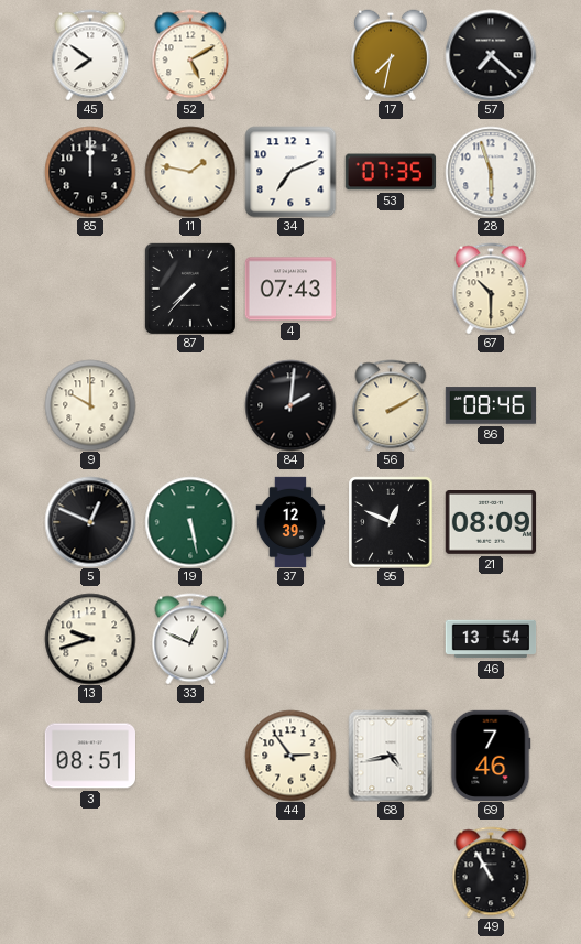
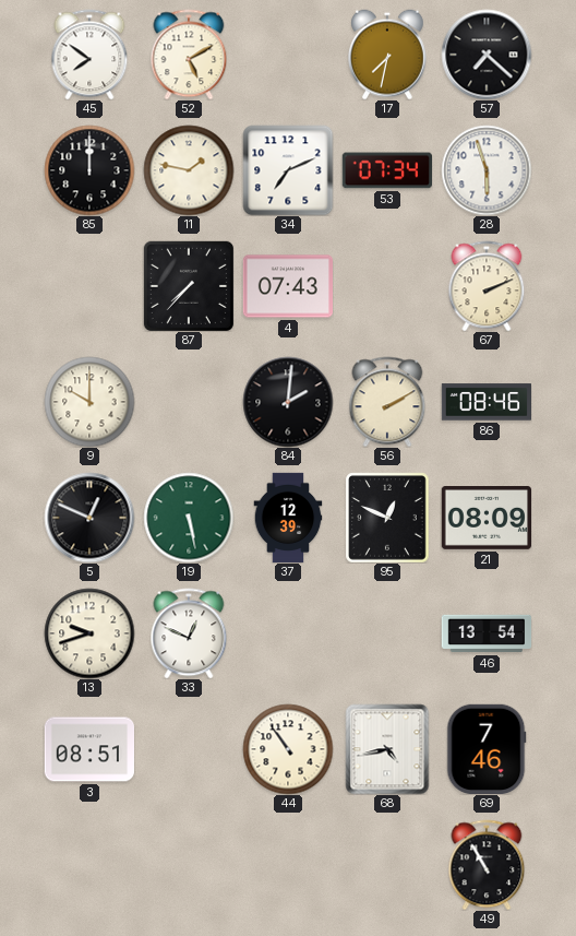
53: 07:35 -> 07:34 (386, 170)
67: 10:30 -> 2:11 (487, 286)
44: 2:54 -> 10:54 (288, 749)
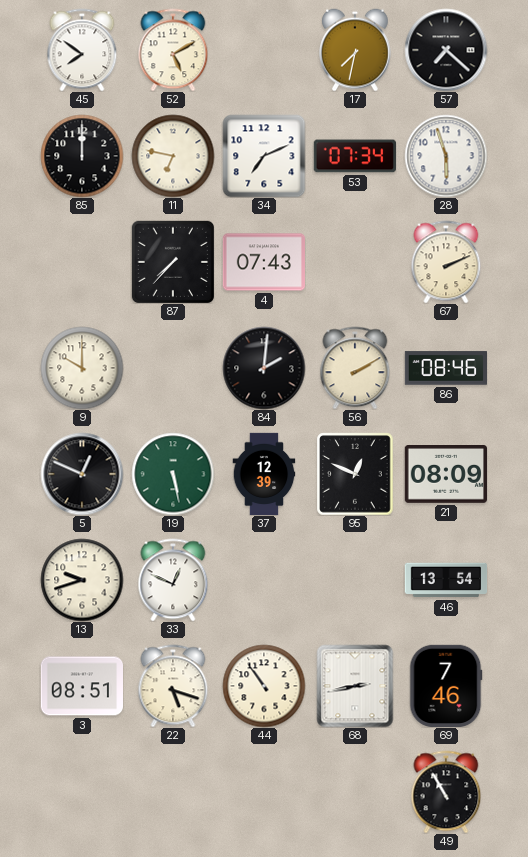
11: 1:47 -> 6:47 (173, 156)
22: none -> 5:18 (173, 686)
68: 4:43 -> 2:43 (355, 686)
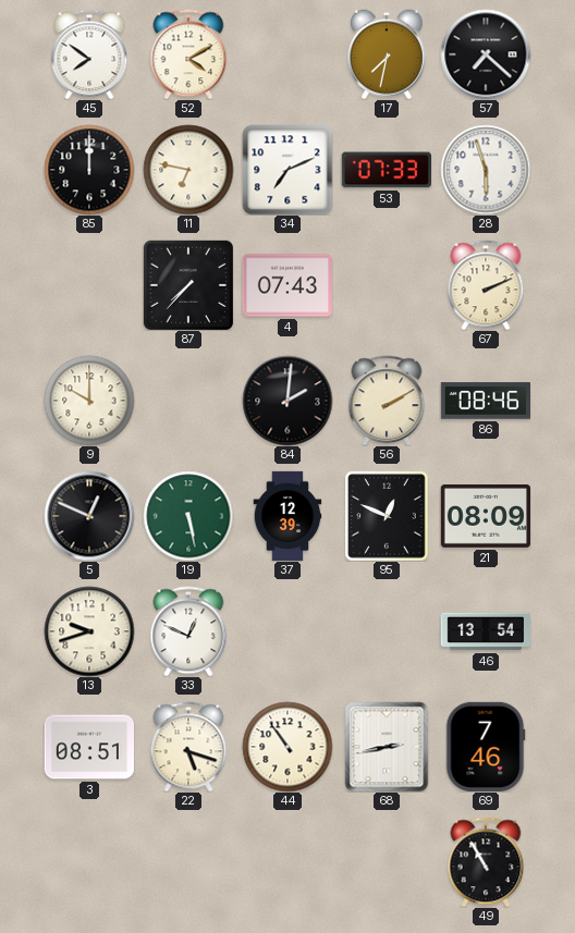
52: 5:10 -> 4:10 (188, 54)
53: 07:34 -> 07:33 (386, 170)
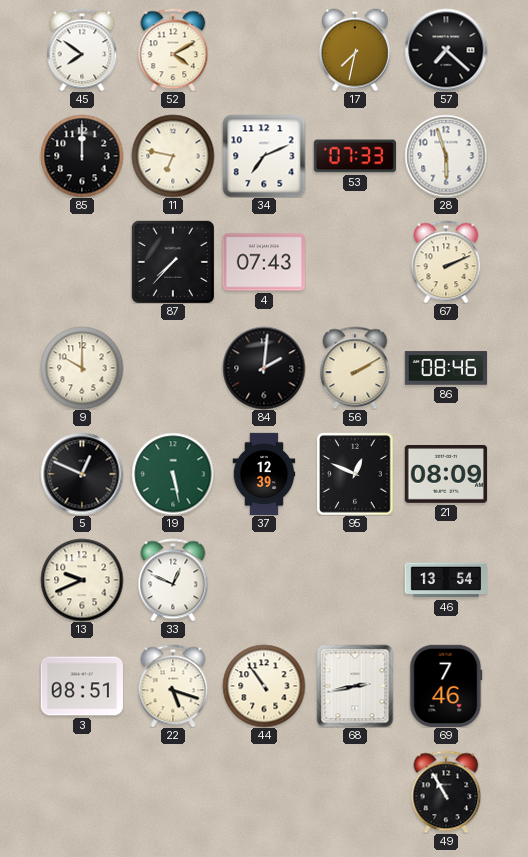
13: 9:42 -> 9:41 (82, 580)
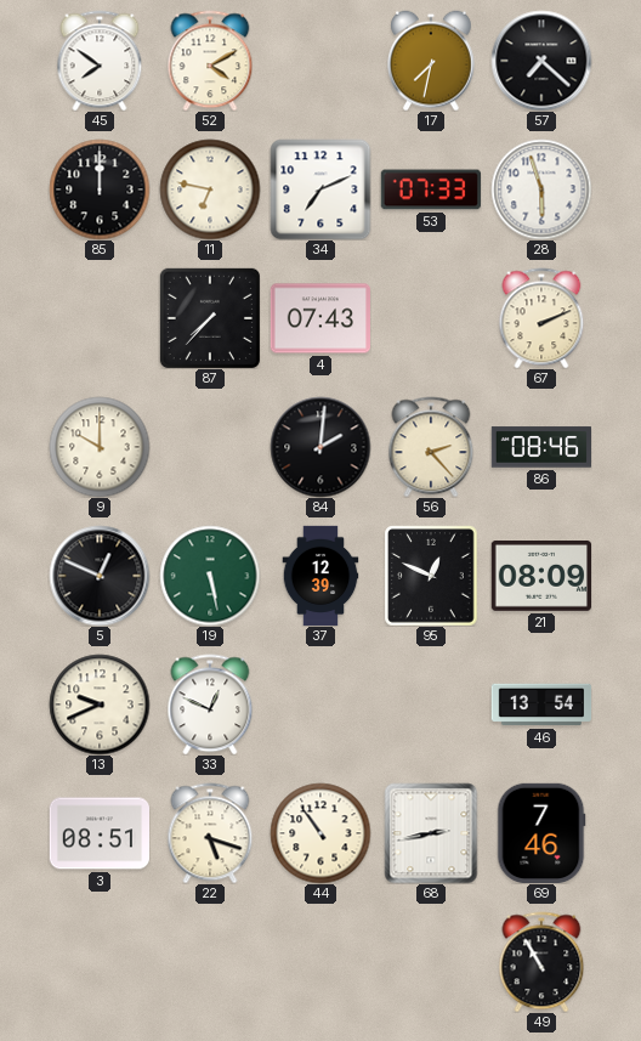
56: 2:10 -> 2:23 (431, 447)
